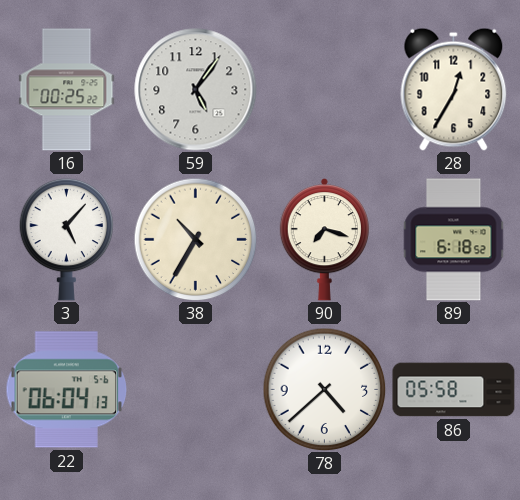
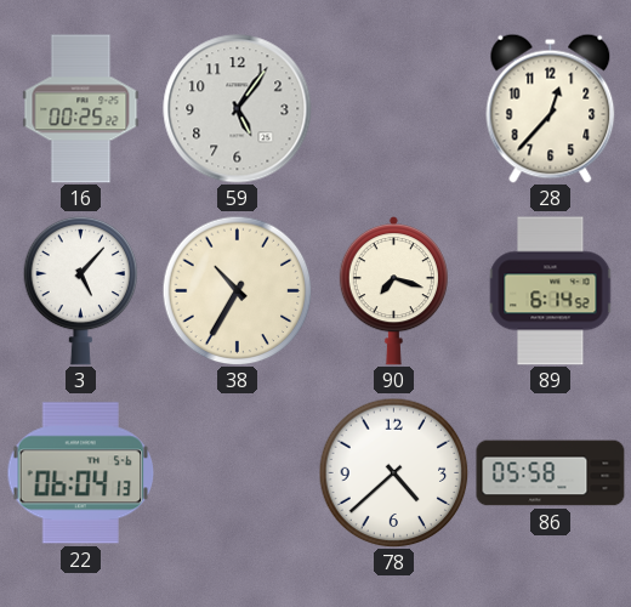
28: 12:35 -> 12:37 (551, 108)
89: 6:18 -> 6:14 (551, 291)
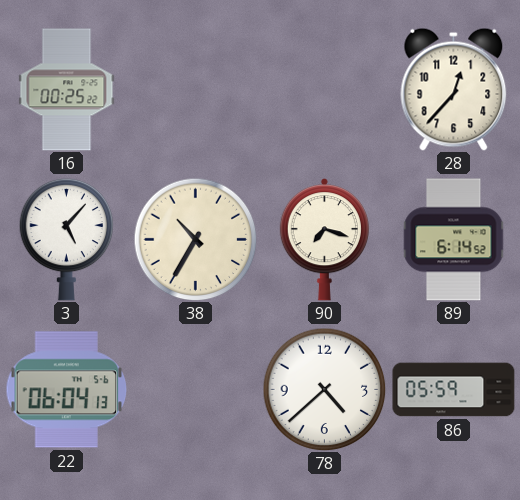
59: 5:06 -> none (238, 109)
86: 05:58 -> 05:59 (454, 390)
